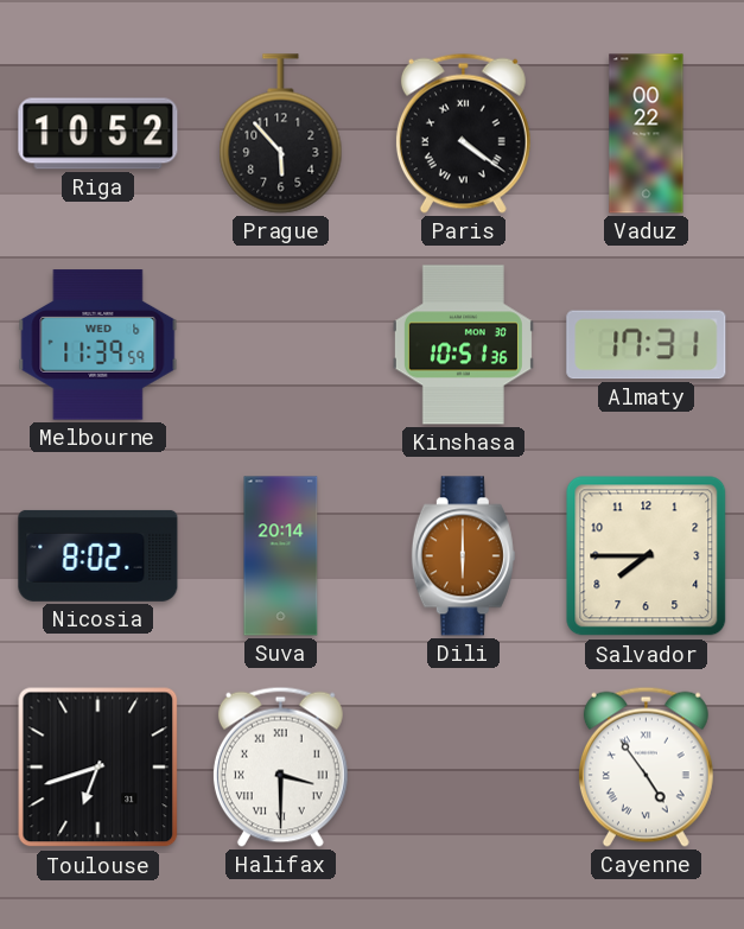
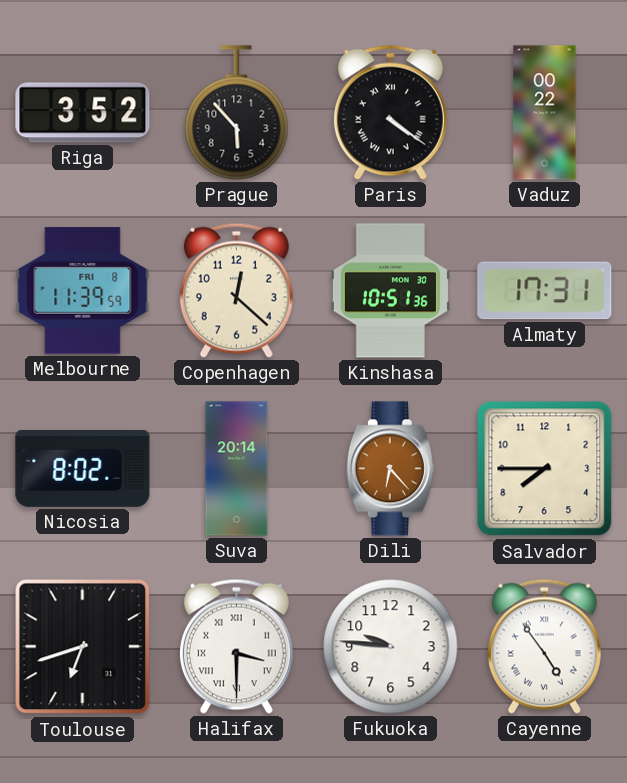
Riga: 10:52 -> 3:52 (83, 113)
Melbourne date: WED 6 -> FRI 8 (83, 291)
Copenhagen: none -> 12:22 (236, 290)
Dili: 6:00 -> 6:23 (390, 469)
Fukuoka: none -> 9:46 (391, 647)
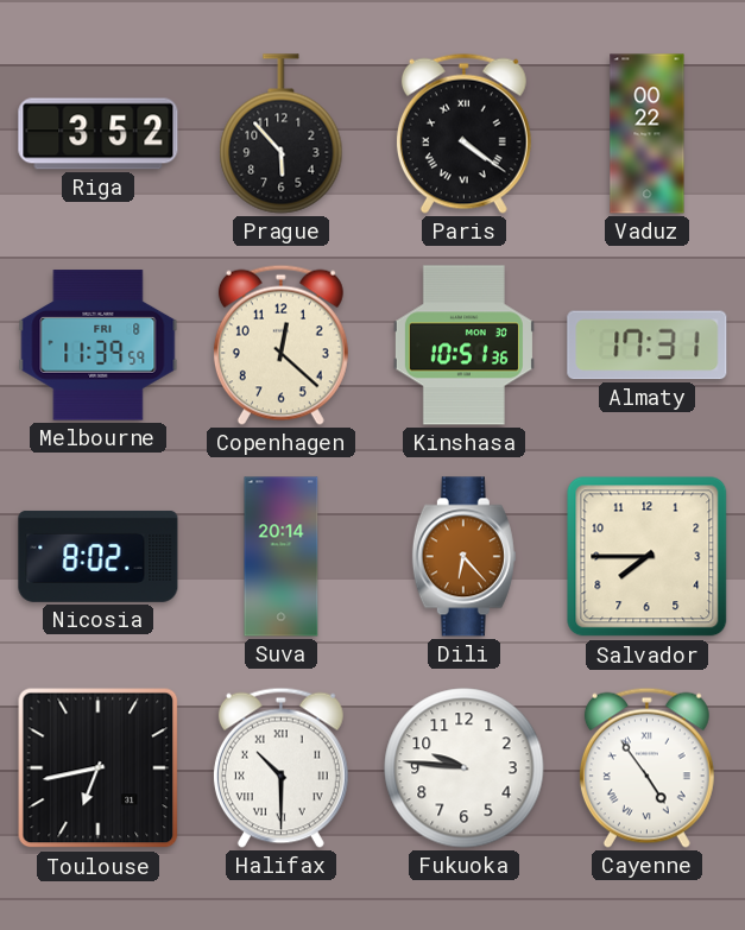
Toulouse: 6:42 -> 6:43 (99, 768)
Halifax: 3:30 -> 10:30 (280, 767)
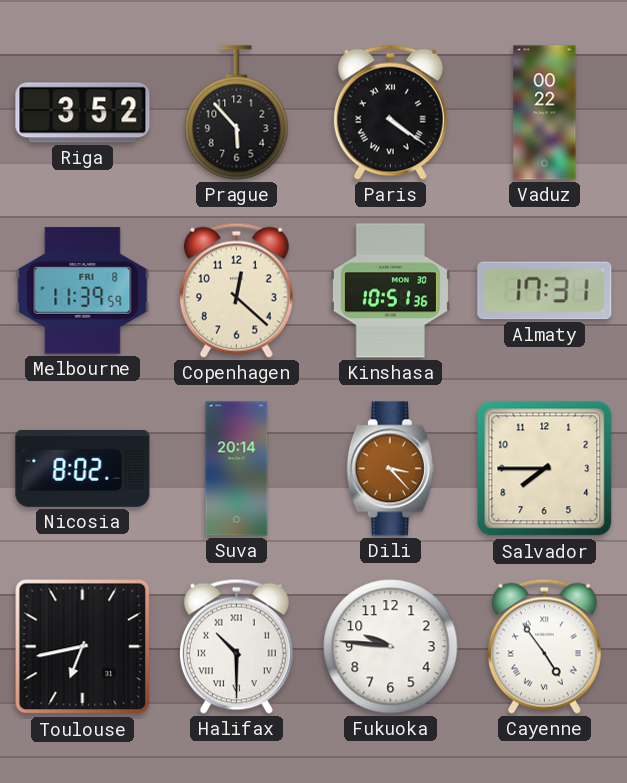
Dili: 6:23 -> 3:23 (390, 469)
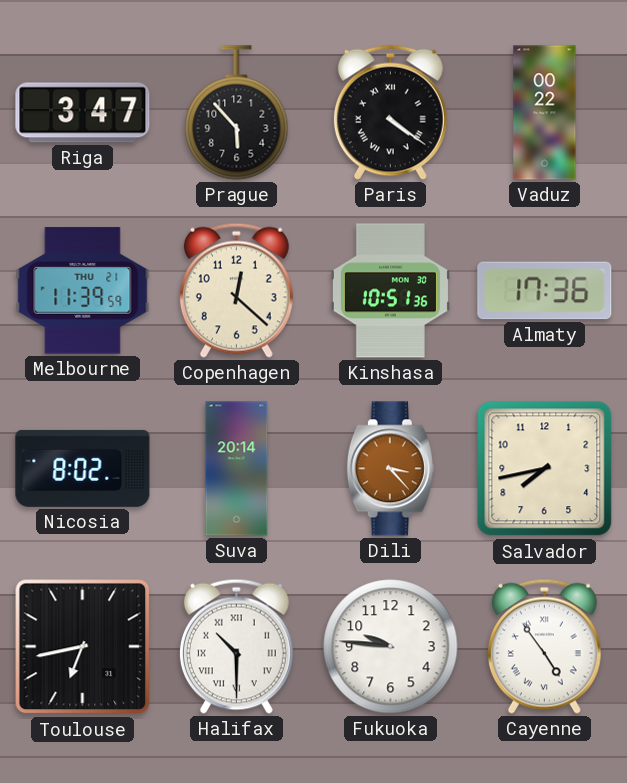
Riga: 3:52 -> 3:47 (83, 113)
Melbourne date: FRI 8 -> THU 21 (83, 291)
Almaty: 17:31 -> 17:36 (545, 291)
Salvador: 7:45 -> 7:43 (545, 469)
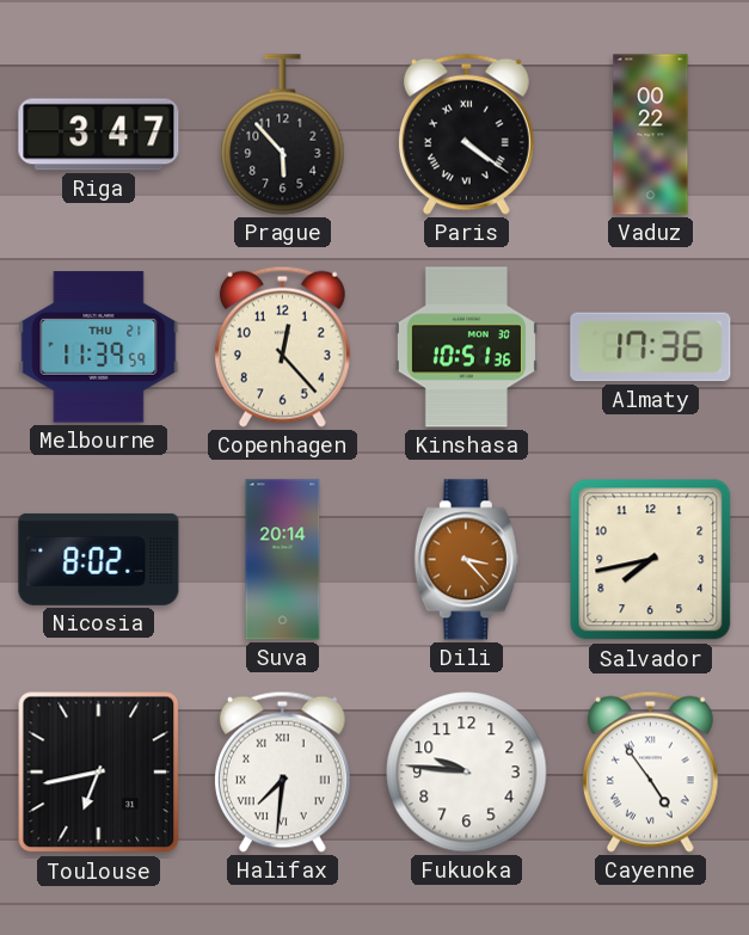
Copenhagen: 12:22 -> 12:23 (282, 346)
Halifax: 10:30 -> 7:31 (282, 771)
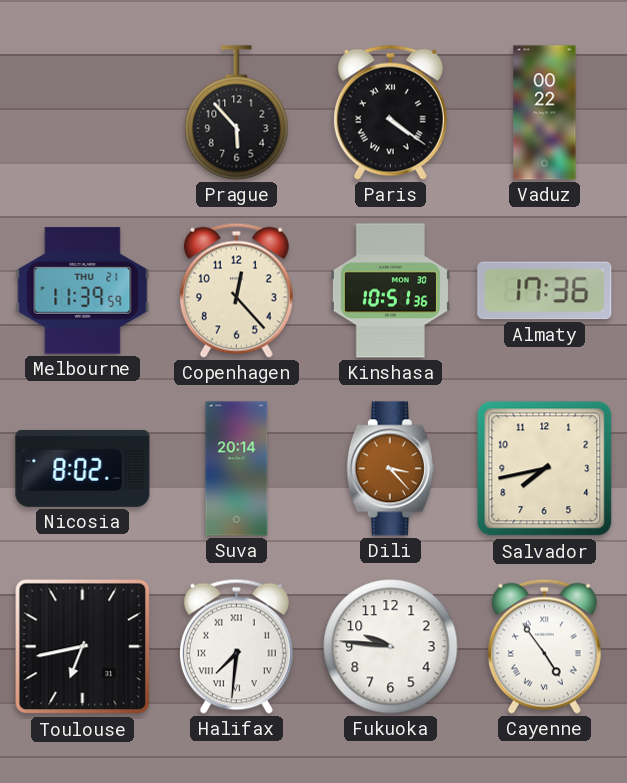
Riga: 3:47 -> none (99, 135)
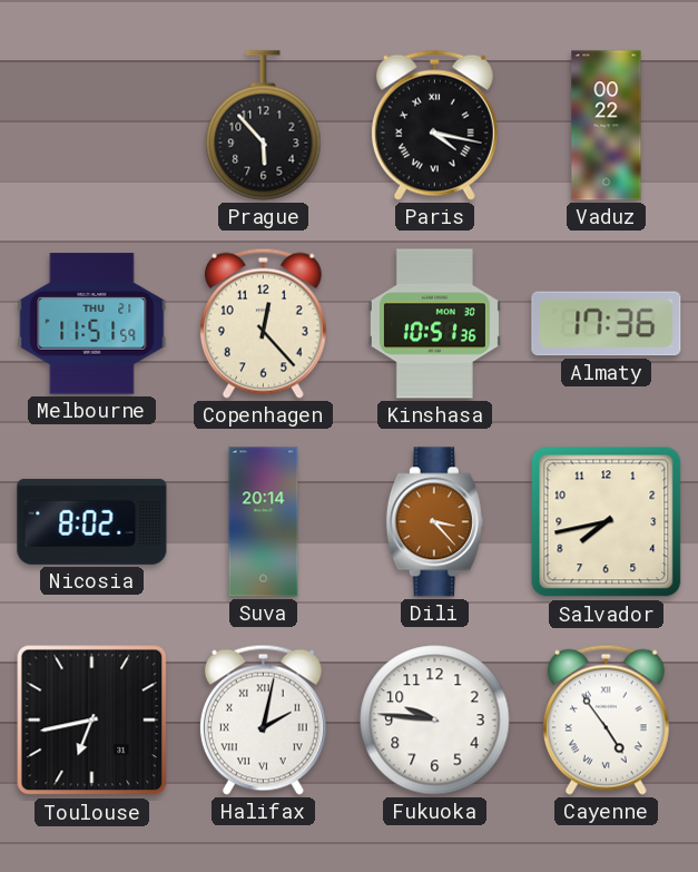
Paris: 4:21 -> 4:17 (434, 125)
Melbourne: 11:39 -> 11:51 (92, 324)
Halifax: 7:31 -> 2:02 (263, 719)
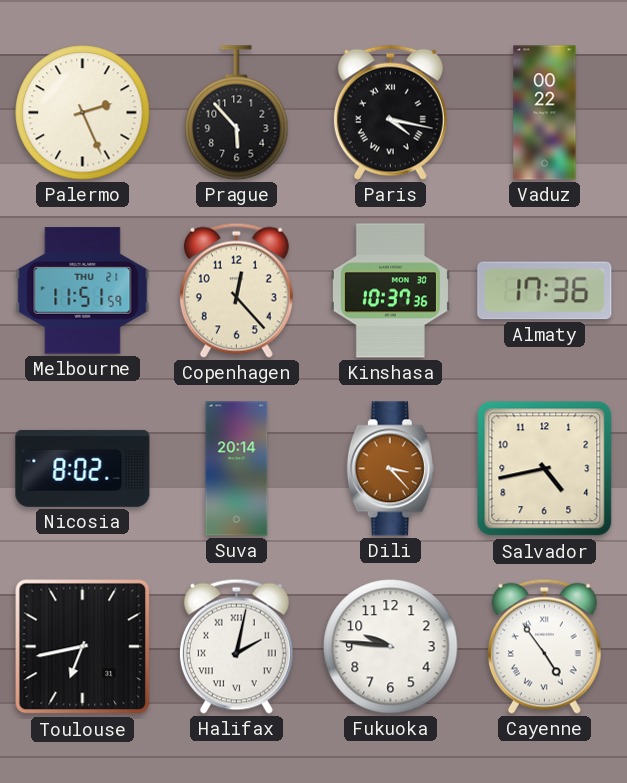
Palermo: none -> 2:26 (83, 113)
Kinshasa: 10:51 -> 10:37 (390, 291)
Salvador: 7:43 -> 4:43 (545, 469)
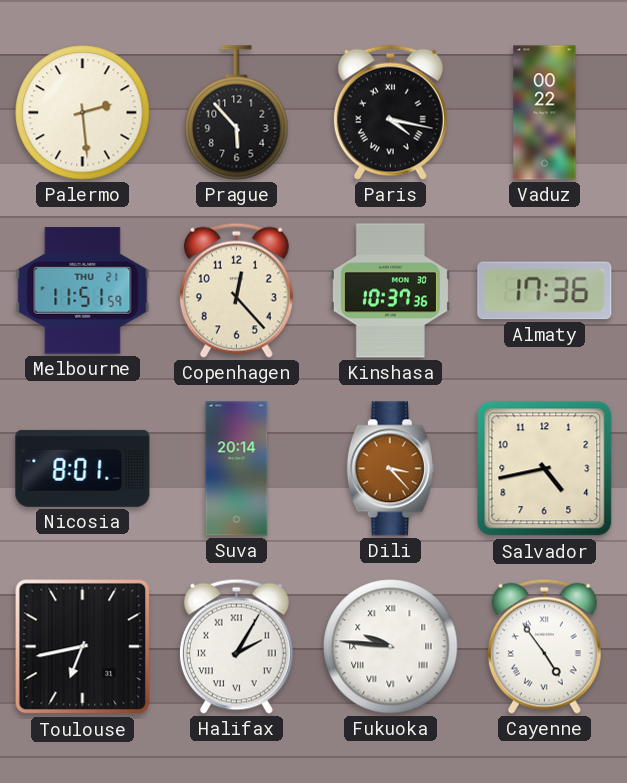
Palermo: 2:26 -> 2:29 (83, 113)
Nicosia: 8:02 -> 8:01 (83, 468)
Halifax: 2:02 -> 2:05 (236, 646)
Fukuoka numerals: Arabic -> Roman (391, 647)
